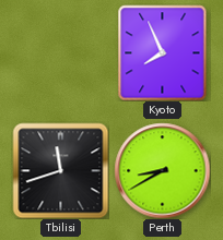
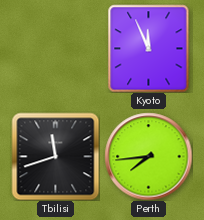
Kyoto: 7:56 -> 11:56 (149, 48)
Perth: 8:40 -> 7:44 (148, 156)
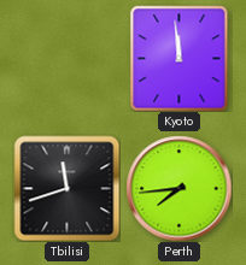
Kyoto: 11:56 -> 11:59 (180, 58)
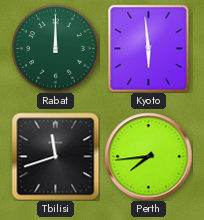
Rabat: none -> 12:00 (55, 48)
Kyoto: 11:59 -> 5:59 (149, 48)
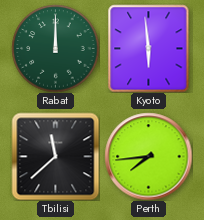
Tbilisi: 11:42 -> 11:38 (55, 156)
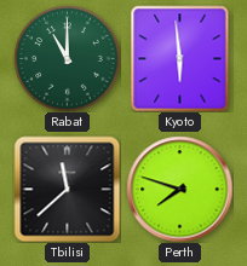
Rabat: 12:00 -> 11:00 (67, 58)
Perth: 7:44 -> 7:48 (179, 189)
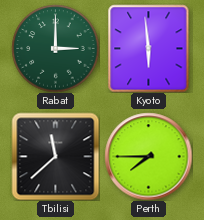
Rabat: 11:00 -> 3:00 (55, 48)
Perth: 7:48 -> 7:45 (148, 156)
